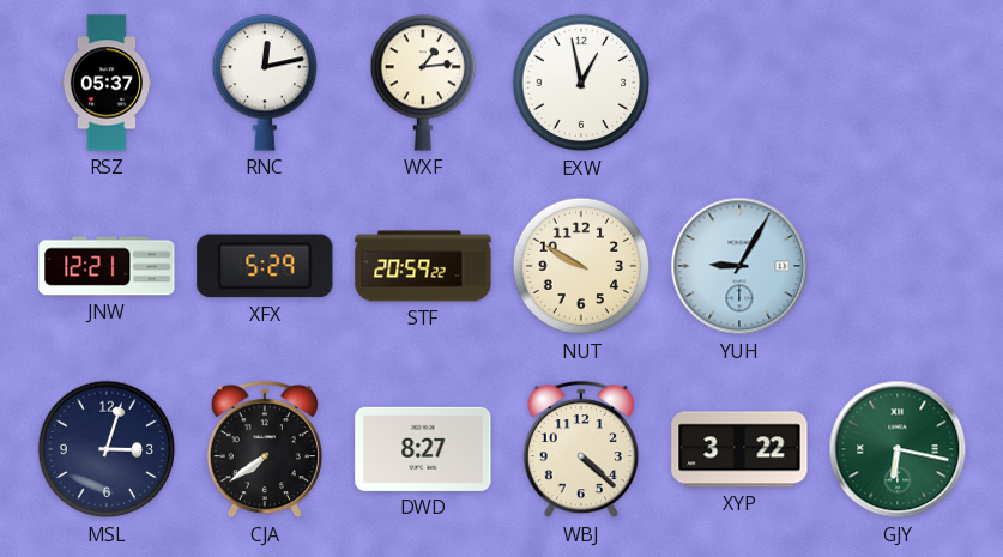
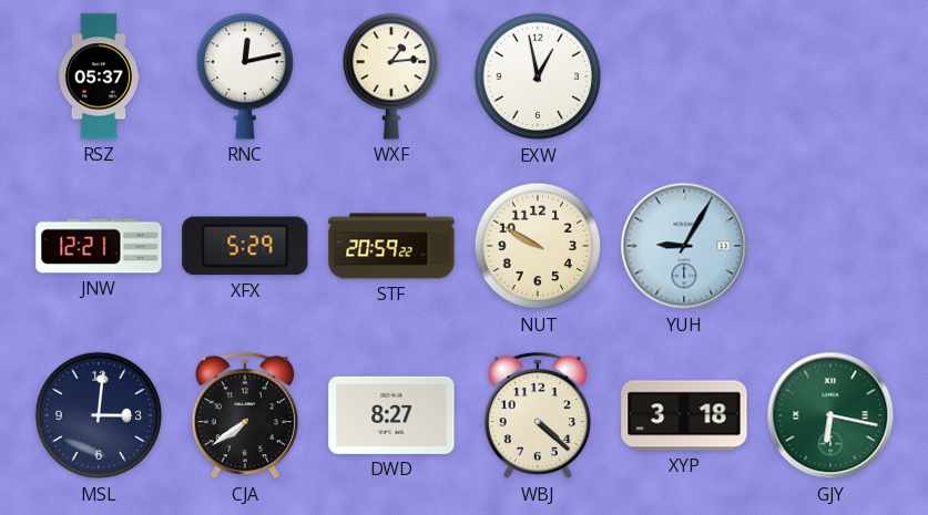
MSL: 3:03 -> 3:01 (99, 415)
XYP: 3:22 -> 3:18 (684, 415)
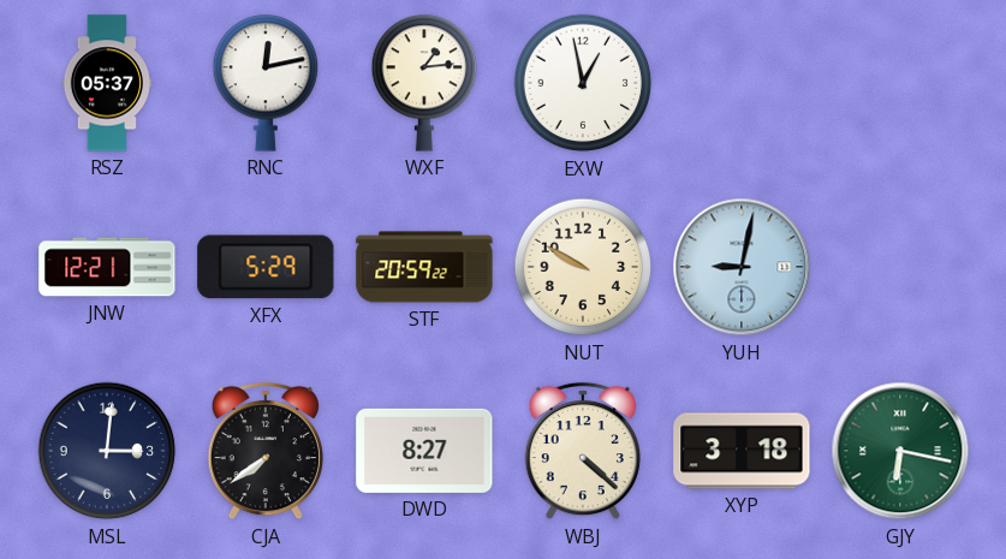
YUH: 9:05 -> 9:02 (742, 267)
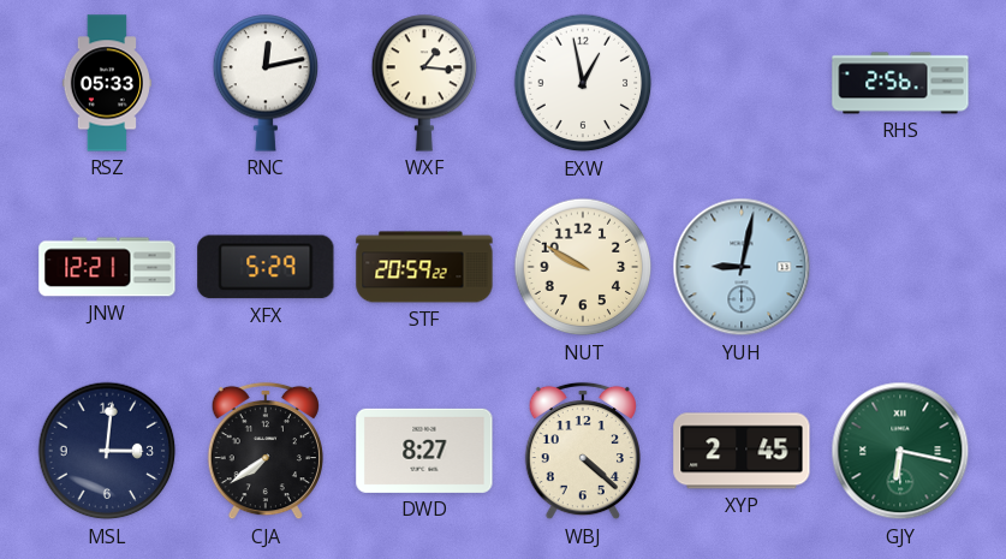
RSZ: 05:37 -> 05:33 (106, 83)
WXF: 1:14 -> 1:16 (424, 83)
RHS: none -> 2:56 (900, 83)
XYP: 3:18 -> 2:45 (742, 451)
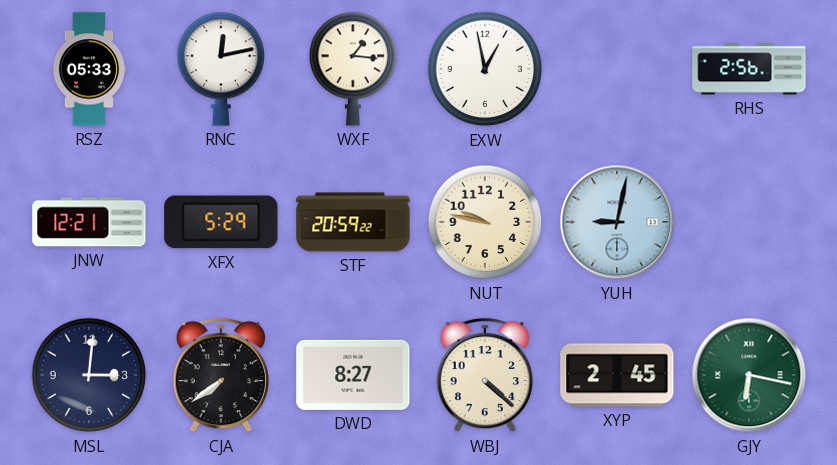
NUT: 9:50 -> 9:47 (485, 222)
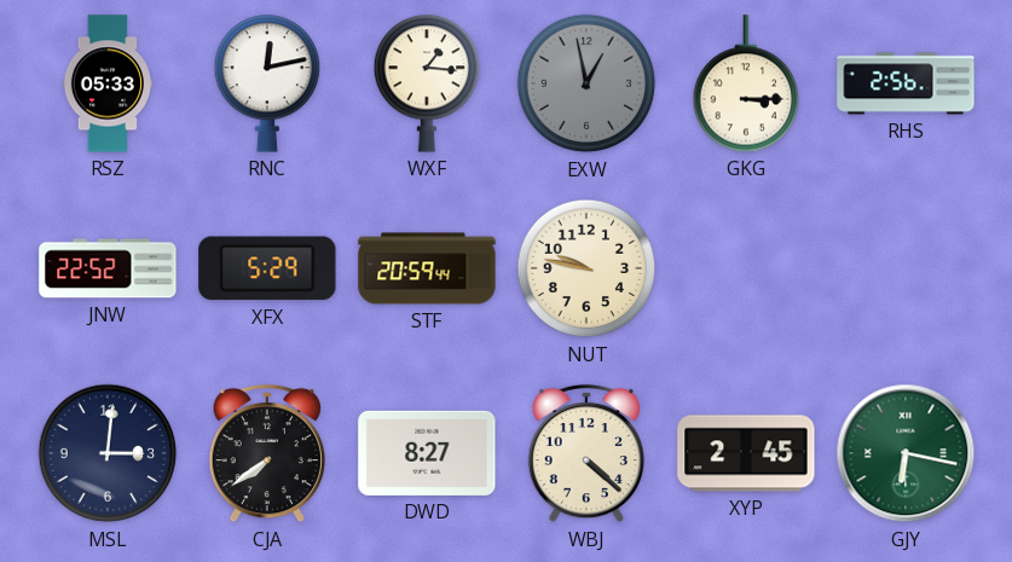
EXW dial: white -> grey (586, 83)
GKG: none -> 3:15 (746, 83)
JNW: 12:21 -> 22:52 (108, 268)
STF: 20:59:22 -> 20:59:44 (427, 268)
YUH: 9:02 -> none (617, 222)
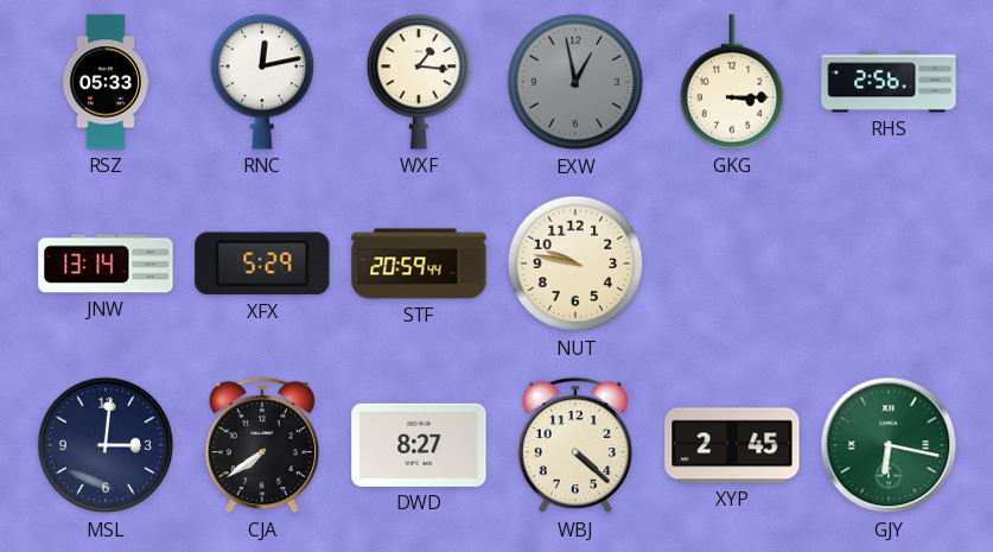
JNW: 22:52 -> 13:14 (106, 264)
